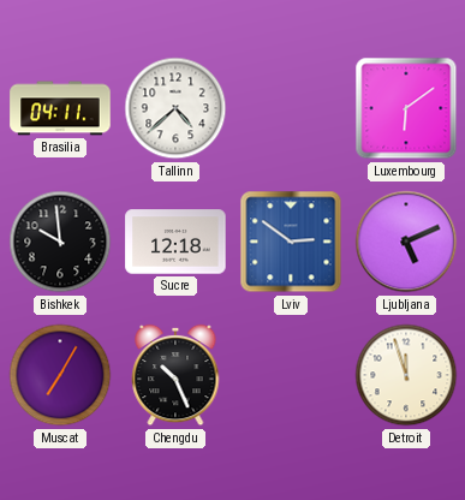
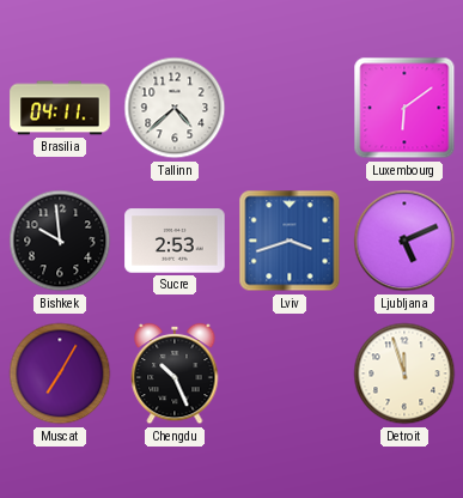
Sucre: 12:18 -> 2:53 (175, 241)
Lviv: 2:51 -> 3:42 (290, 241)
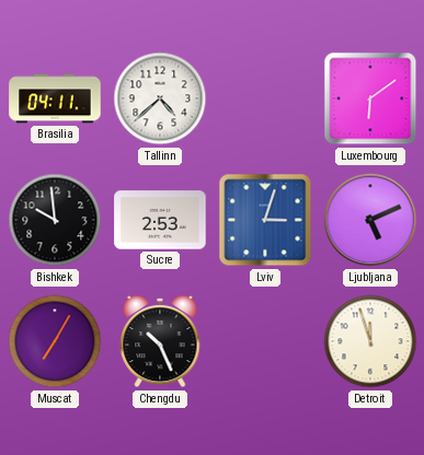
Lviv: 3:42 -> 3:03 (265, 220)
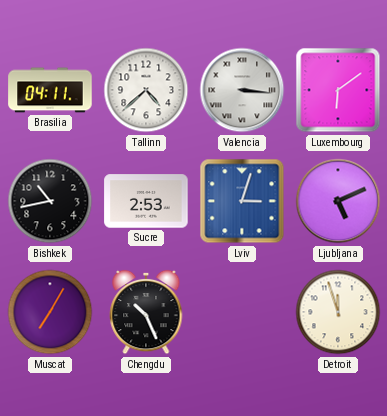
Valencia: none -> 3:16 (242, 90)
Bishkek: 9:59 -> 10:43 (50, 201)
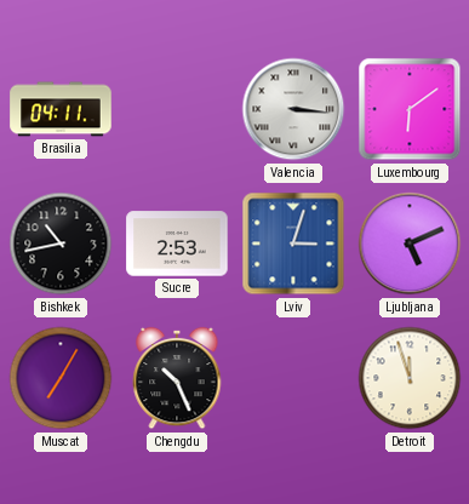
Tallinn: 4:38 -> none (146, 90)
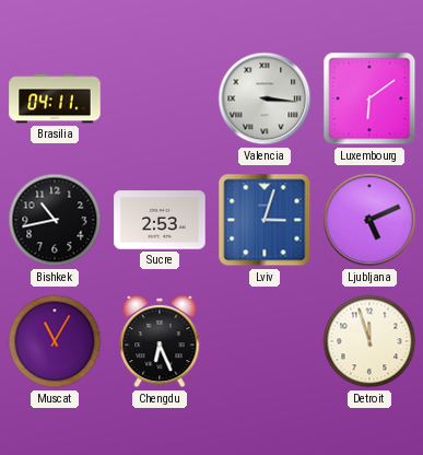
Muscat: 7:05 -> 11:05 (55, 341)
Chengdu: 10:26 -> 6:26 (160, 341)
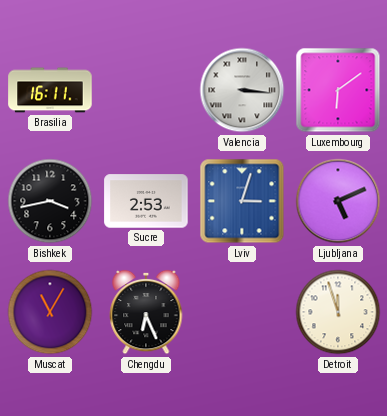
Brasilia: 04:11 -> 16:11 (50, 90)
Bishkek: 10:43 -> 3:43 (50, 201)
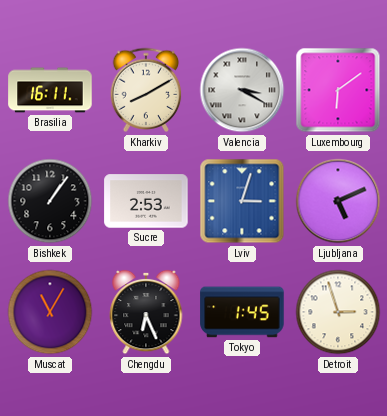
Kharkiv: none -> 8:10 (146, 90)
Valencia: 3:16 -> 3:20 (242, 90)
Bishkek: 3:43 -> 1:06 (50, 201)
Tokyo: none -> 1:45 (242, 312)
Detroit: 11:57 -> 2:57 (338, 312)
